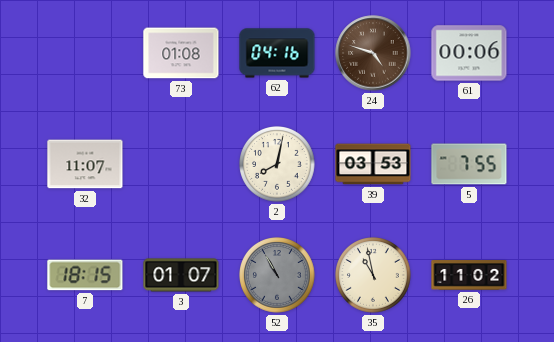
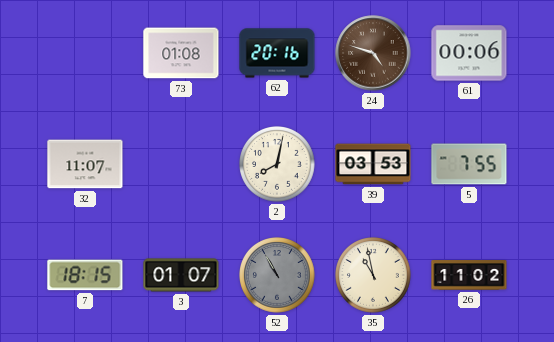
62: 04:16 -> 20:16 (277, 53)
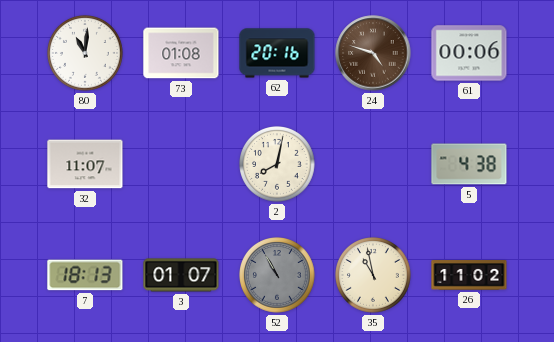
80: none -> 11:01 (86, 54)
39: 03:53 -> none (373, 164)
5: 7:55 -> 4:38 (469, 164)
7: 18:15 -> 18:13 (85, 275)
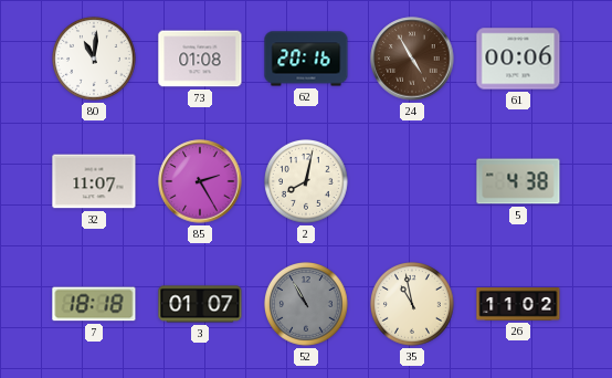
24: 4:48 -> 4:55 (412, 59)
85: none -> 2:25 (200, 181)
7: 18:13 -> 18:18 (94, 304)
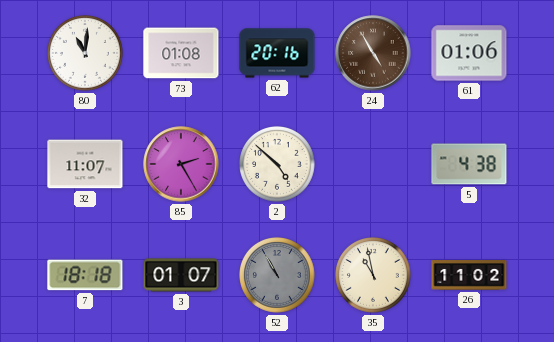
61: 00:06 -> 01:06 (469, 53)
2: 8:02 -> 4:52 (278, 165)
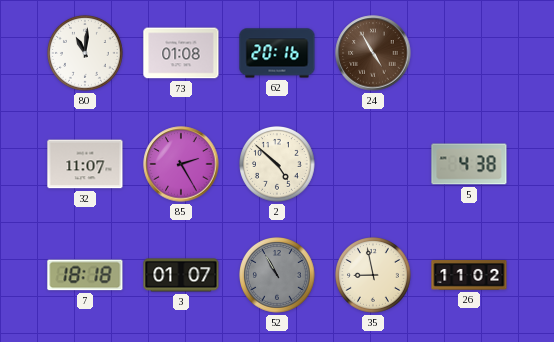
61: 01:06 -> none (469, 53)
35: 10:58 -> 8:58 (374, 276)
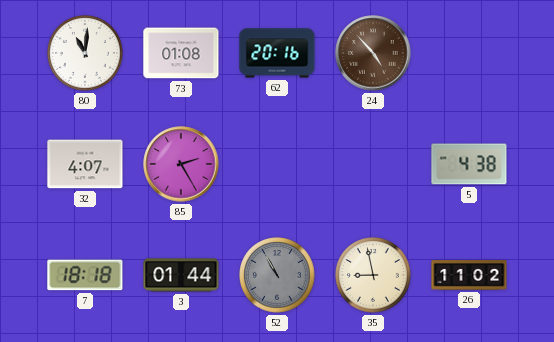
24: 4:55 -> 4:53 (373, 53)
32: 11:07 -> 4:07 (85, 164)
2: 4:52 -> none (278, 165)
3: 01:07 -> 01:44 (181, 275)
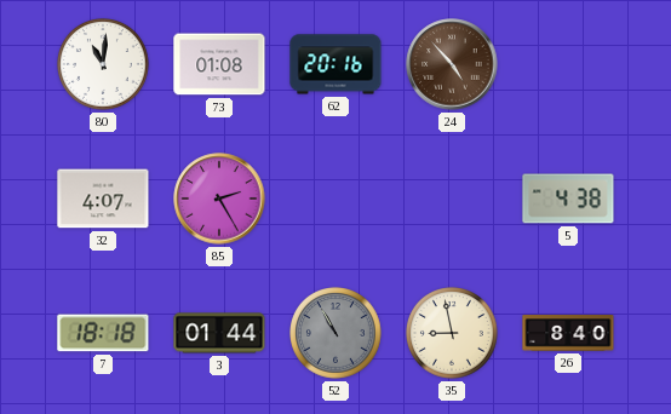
26: 11:02 -> 8:40 (568, 333)
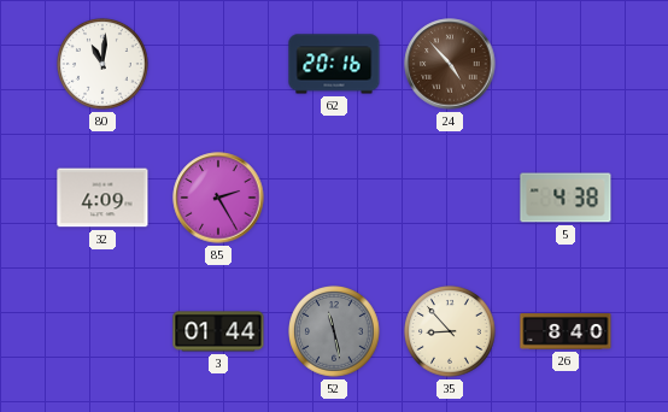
73: 01:08 -> none (219, 64)
32: 4:07 -> 4:09 (102, 198)
7: 18:18 -> none (103, 333)
52: 10:55 -> 11:28 (335, 332)
35: 8:58 -> 8:53 (451, 332)
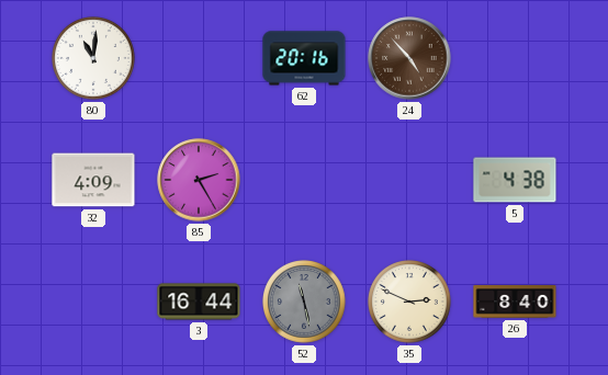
3: 01:44 -> 16:44 (199, 302)
35: 8:53 -> 2:49 (410, 303)
